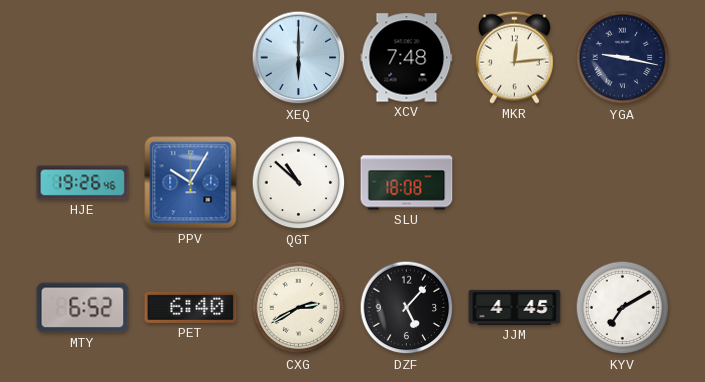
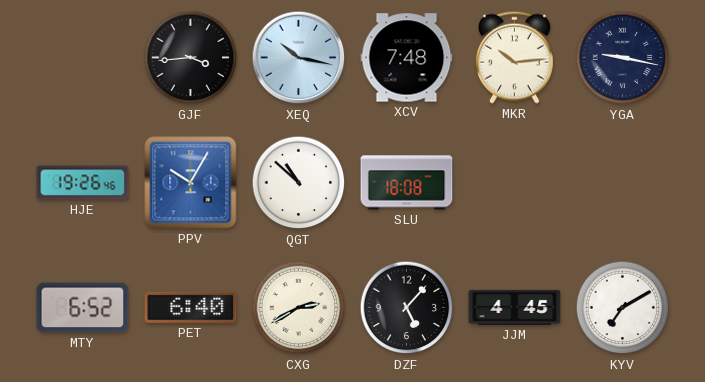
GJF: none -> 3:44 (191, 58)
XEQ: 6:00 -> 10:17 (299, 58)
MKR: 12:14 -> 10:14 (514, 57)
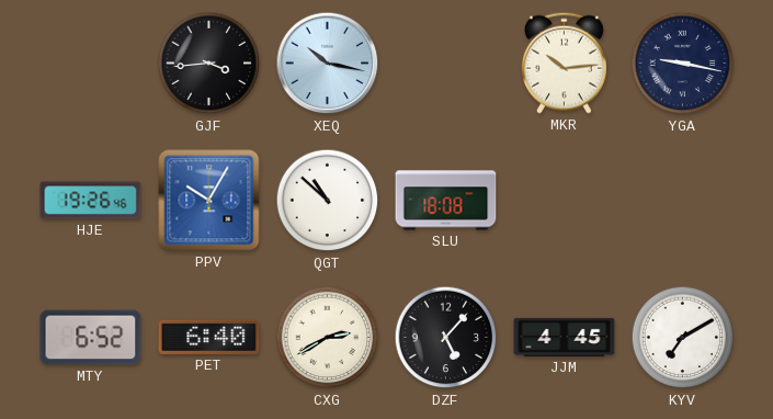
XCV: 7:48 -> none (407, 58)
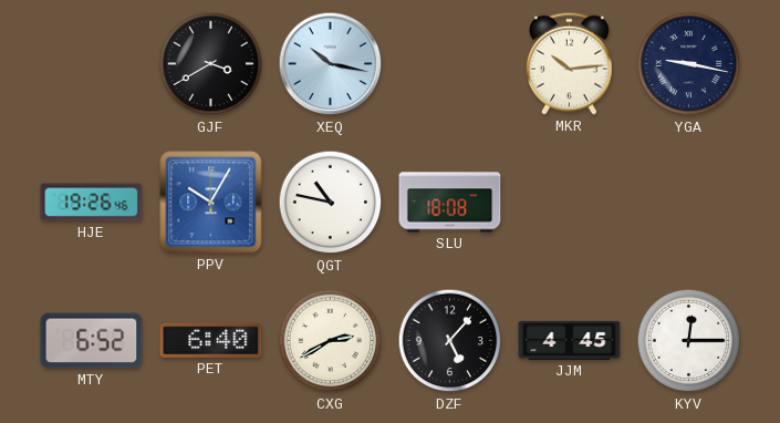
GJF: 3:44 -> 3:40 (211, 64)
QGT: 10:52 -> 10:47 (331, 203)
KYV: 7:10 -> 12:15 (689, 341)
